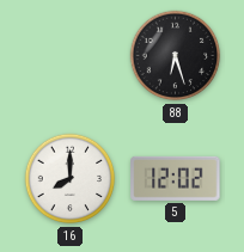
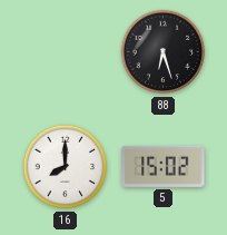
5: 12:02 -> 15:02 (164, 166)
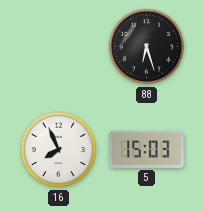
16: 8:00 -> 7:56 (59, 150)
5: 15:02 -> 15:03 (147, 149)
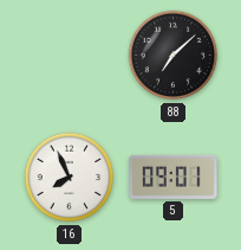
88: 6:27 -> 7:08 (174, 56)
5: 15:03 -> 09:01 (174, 177)
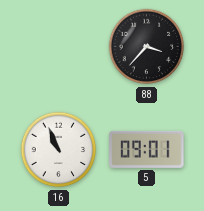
88: 7:08 -> 3:37 (147, 47)
16: 7:56 -> 10:56 (59, 150)
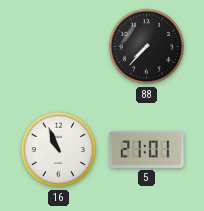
88: 3:37 -> 7:37 (147, 47)
5: 09:01 -> 21:01 (147, 149)
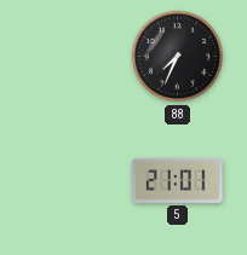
88: 7:37 -> 7:34 (178, 57)
16: 10:56 -> none (59, 150)
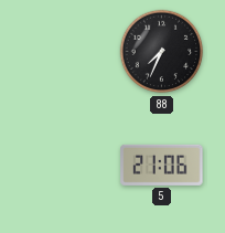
5: 21:01 -> 21:06 (162, 165)
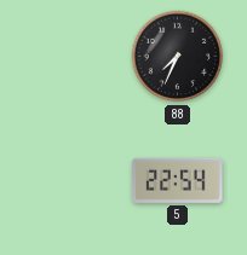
5: 21:06 -> 22:54 (178, 180)
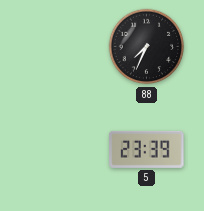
5: 22:54 -> 23:39 (147, 149)
